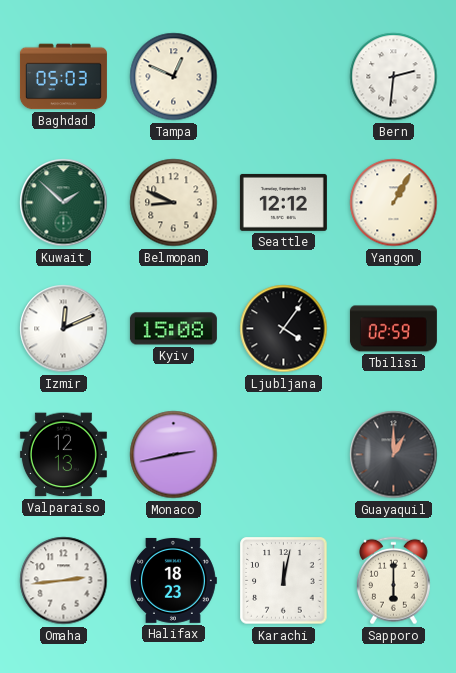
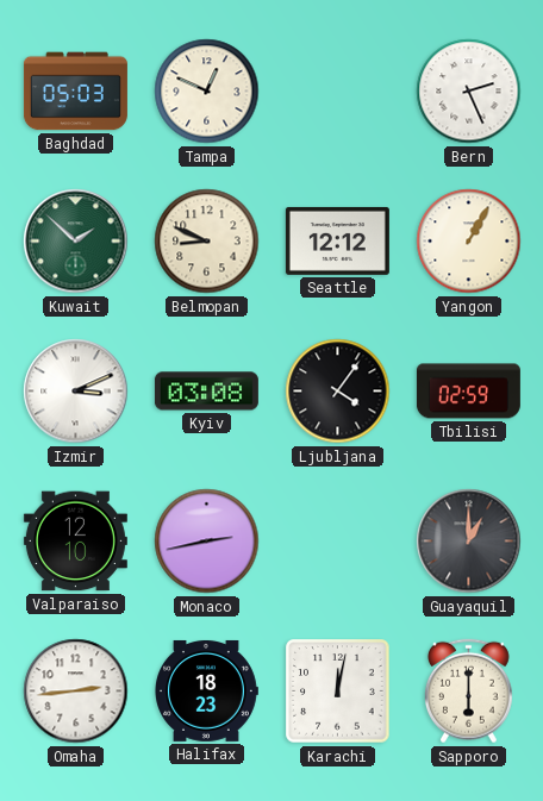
Bern: 2:31 -> 2:26 (469, 92)
Izmir: 12:11 -> 3:11 (76, 392)
Kyiv: 15:08 -> 03:08 (206, 392)
Valparaiso: 12:13 -> 12:10 (75, 542)
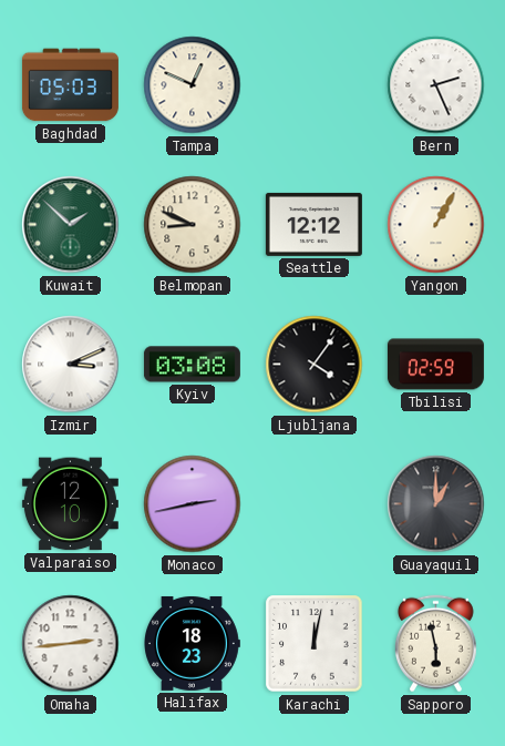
Sapporo: 6:00 -> 5:58 (435, 644)
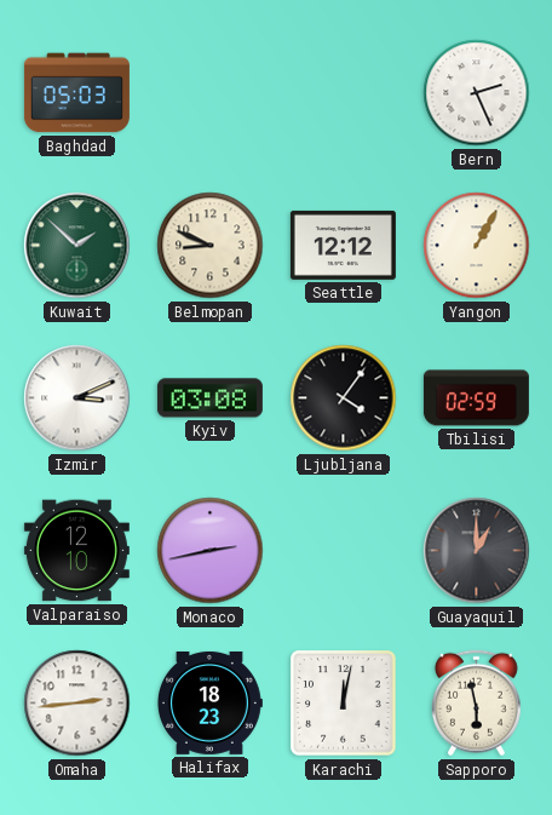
Tampa: 12:49 -> none (193, 85)
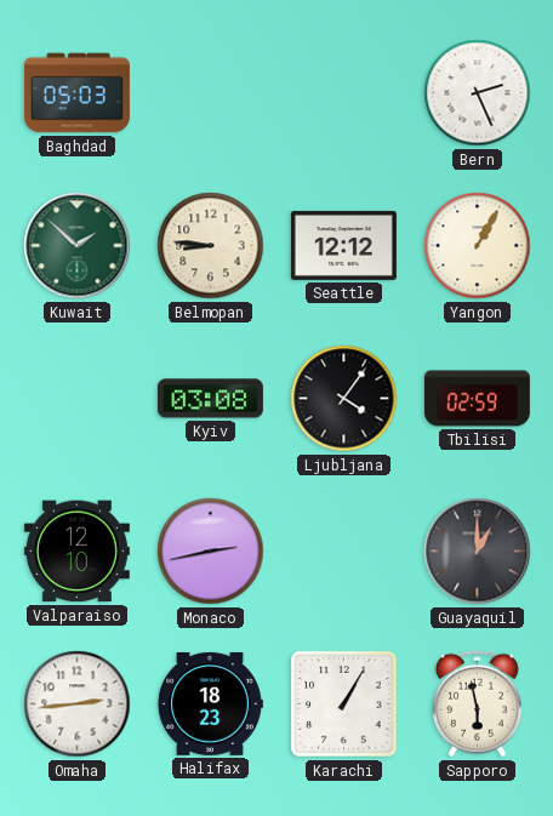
Belmopan: 8:49 -> 8:46 (211, 246)
Izmir: 3:11 -> none (77, 398)
Karachi: 12:02 -> 1:05 (344, 704)
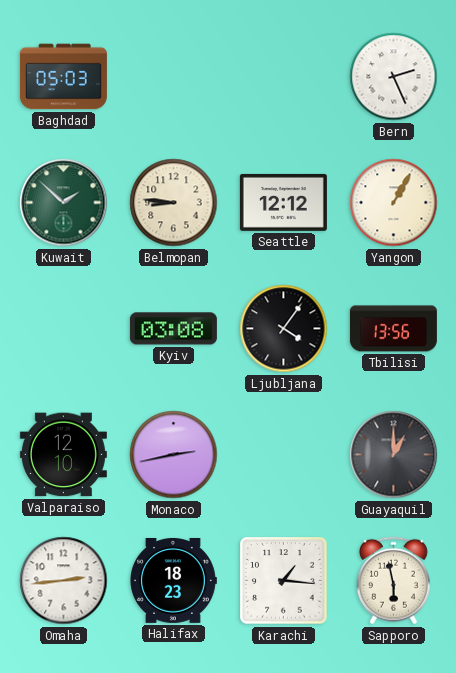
Tbilisi: 02:59 -> 13:56 (393, 329)
Karachi: 1:05 -> 1:16 (284, 581)
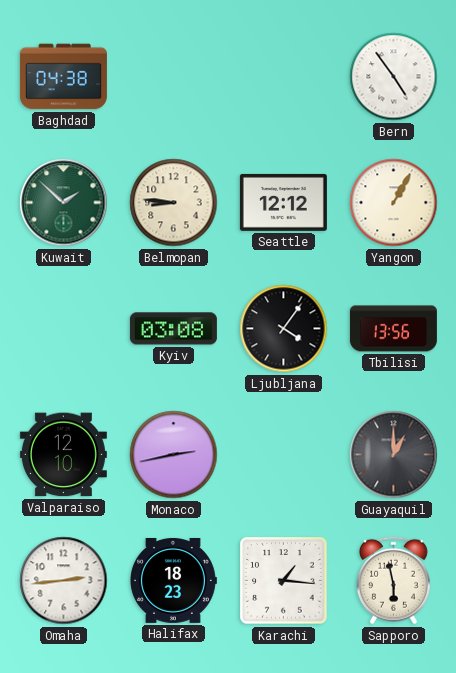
Baghdad: 05:03 -> 04:38 (63, 77)
Bern: 2:26 -> 4:54 (394, 77)
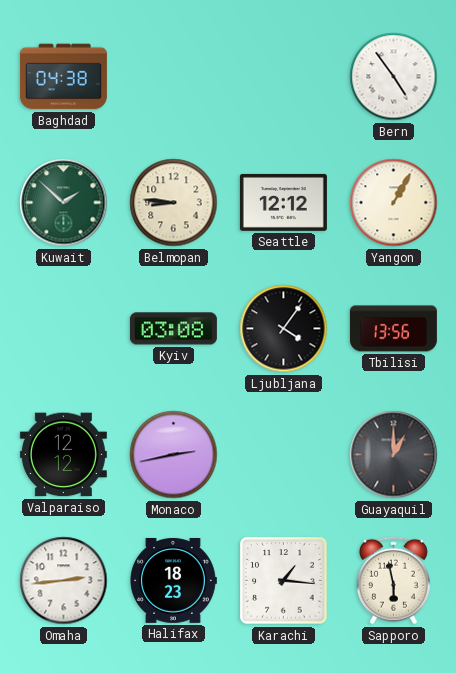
Valparaiso: 12:10 -> 12:12 (63, 455)
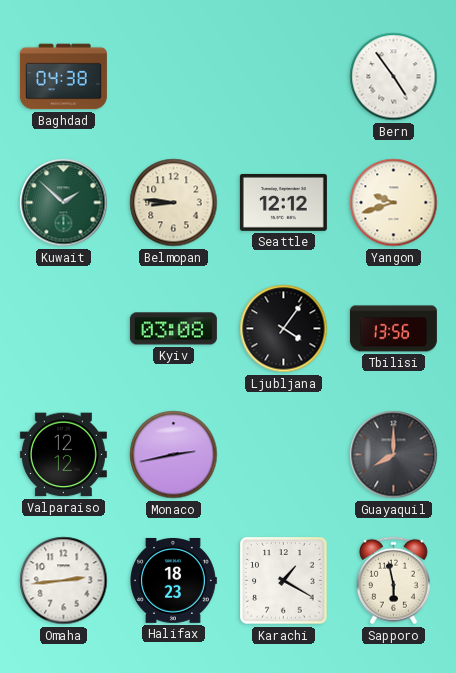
Yangon: 1:05 -> 9:42 (394, 203)
Guayaquil: 1:00 -> 8:00 (394, 455)
Karachi: 1:16 -> 1:20 (284, 581)
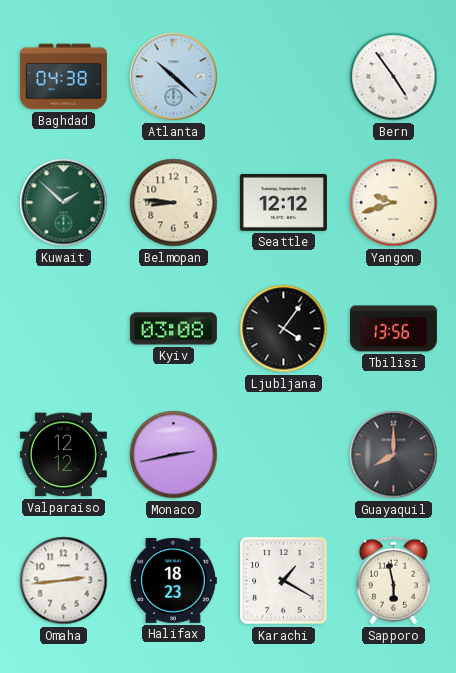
Atlanta: none -> 10:22 (174, 77)
